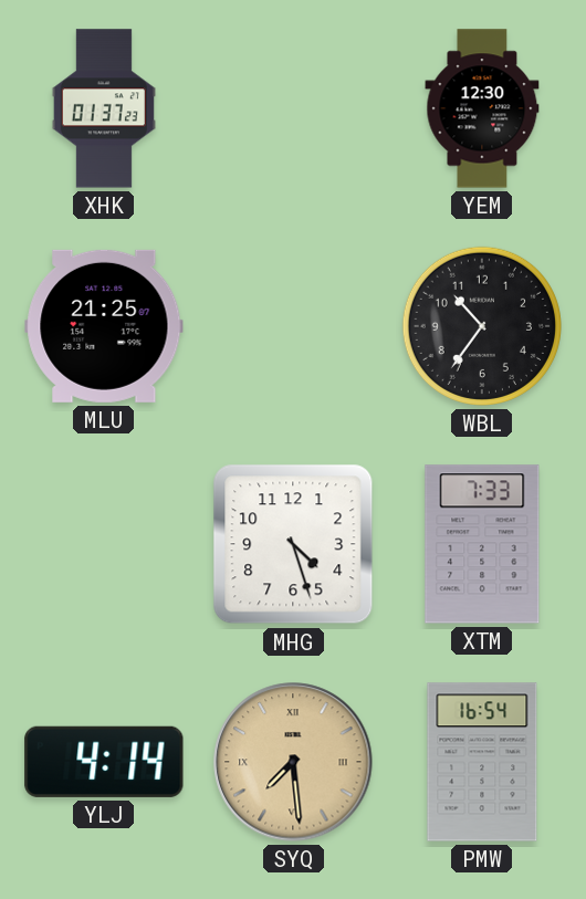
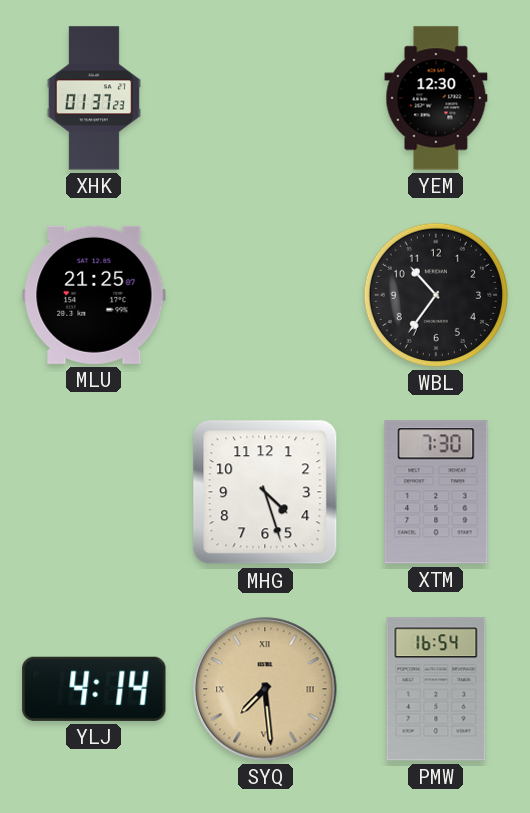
XTM: 7:33 -> 7:30 (436, 492)
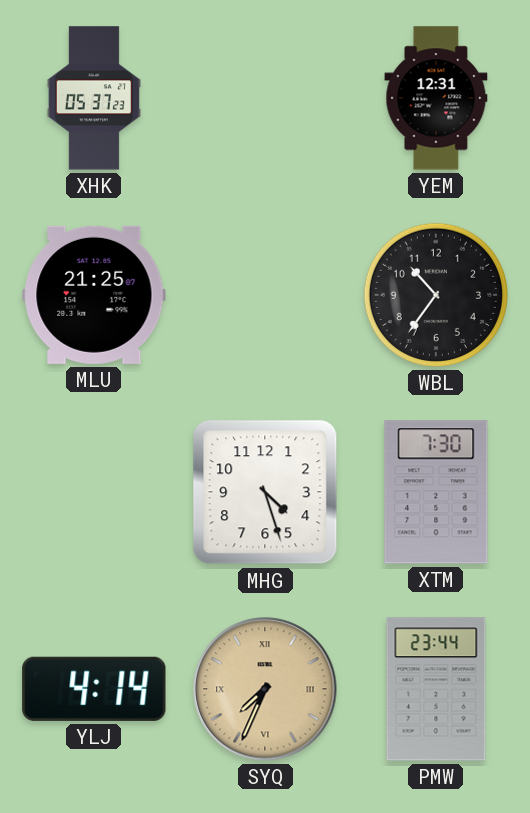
XHK: 01:37 -> 05:37 (94, 98)
YEM: 12:30 -> 12:31 (436, 98)
SYQ: 7:29 -> 7:34 (265, 689)
PMW: 16:54 -> 23:44 (436, 689)
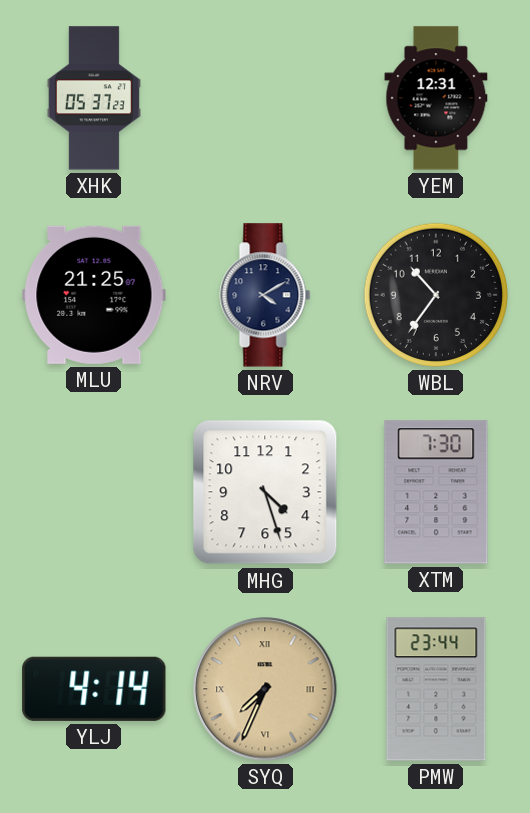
NRV: none -> 4:10 (265, 295)
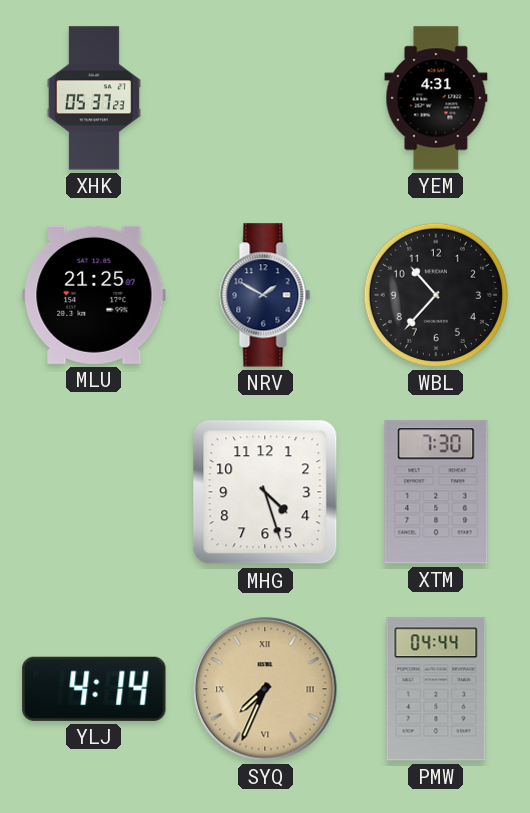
YEM: 12:31 -> 4:31 (436, 98)
NRV: 4:10 -> 1:50 (265, 295)
WBL: 10:36 -> 10:37 (436, 295)
PMW: 23:44 -> 04:44 (436, 689)
